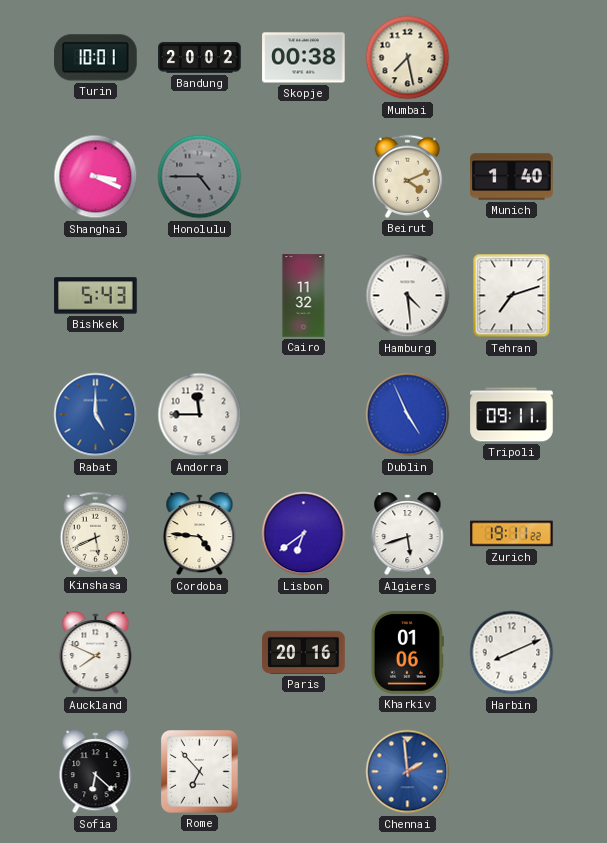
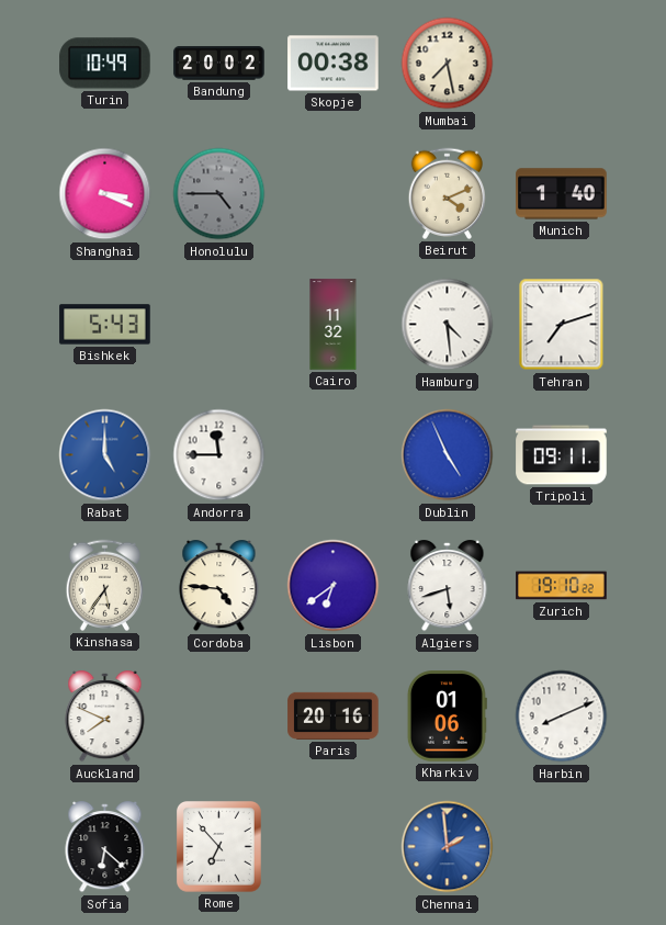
Turin: 10:01 -> 10:49 (105, 64)
Kinshasa: 5:41 -> 5:36 (104, 585)
Zurich: 19:11 -> 19:10 (562, 586)
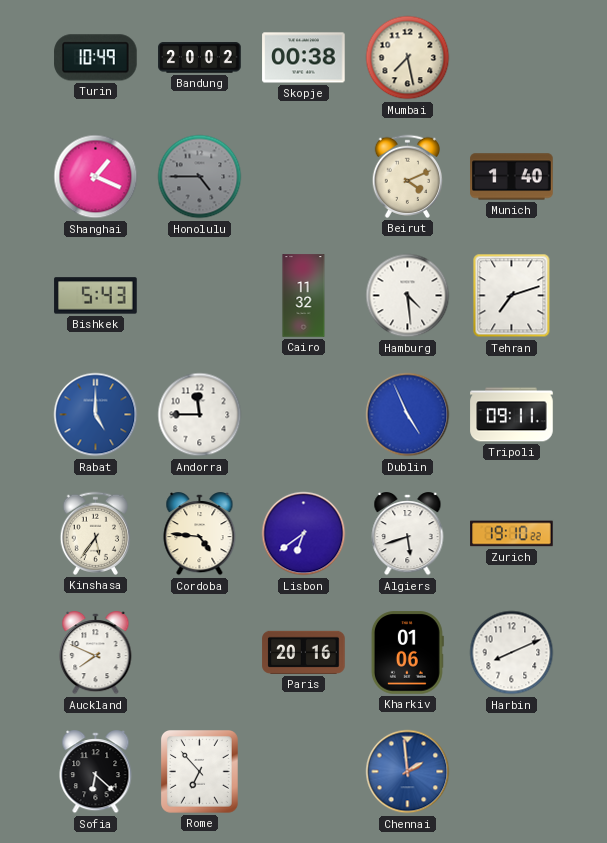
Shanghai: 3:19 -> 1:19 (96, 177)
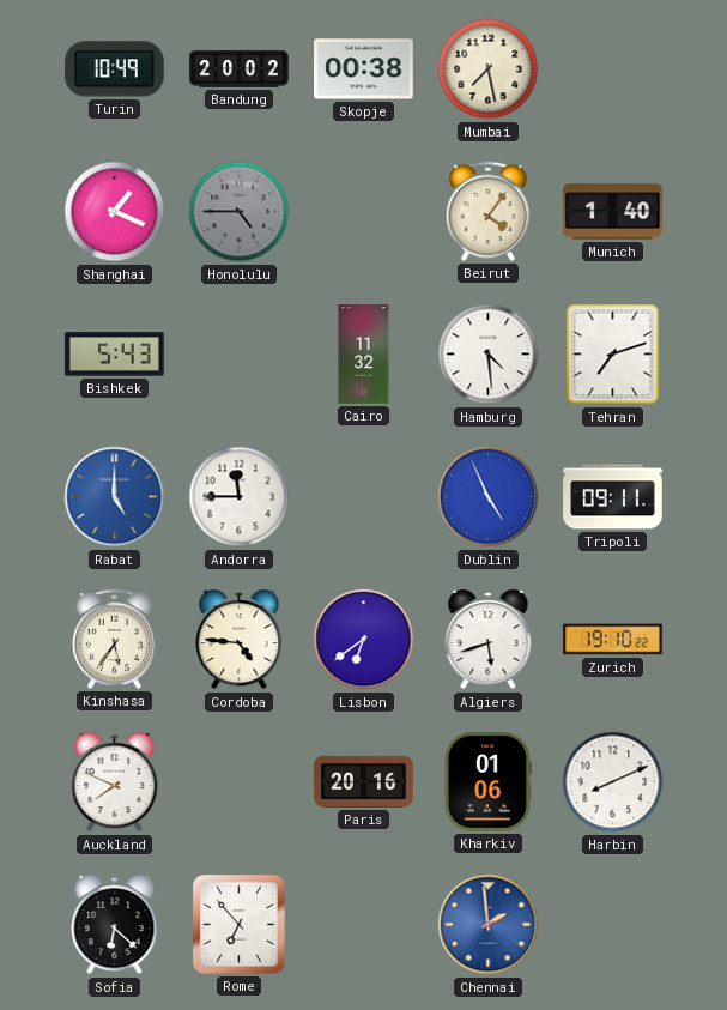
Beirut: 4:11 -> 4:06 (487, 211)
